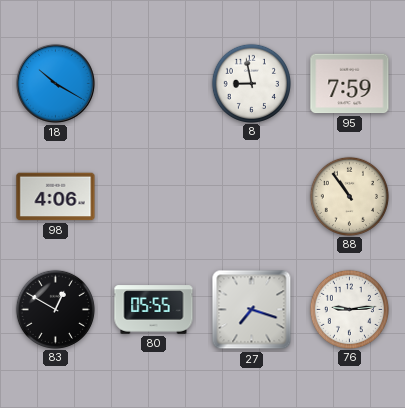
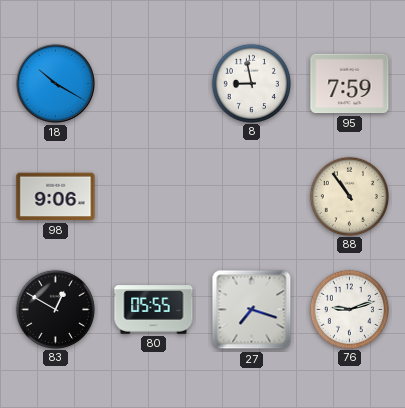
98: 4:06 -> 9:06 (56, 197)
76: 9:14 -> 9:12 (349, 309)
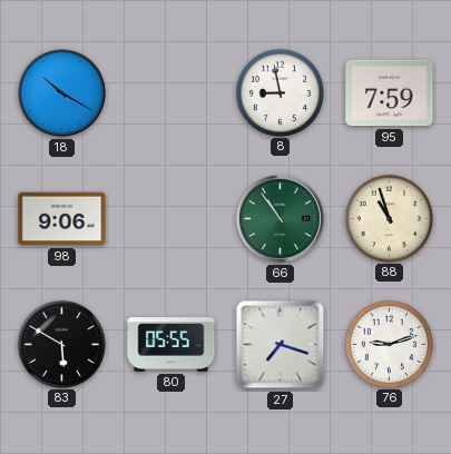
66: none -> 10:54 (280, 218)
88: 10:54 -> 10:57 (389, 218)
83: 12:50 -> 5:50 (61, 344)
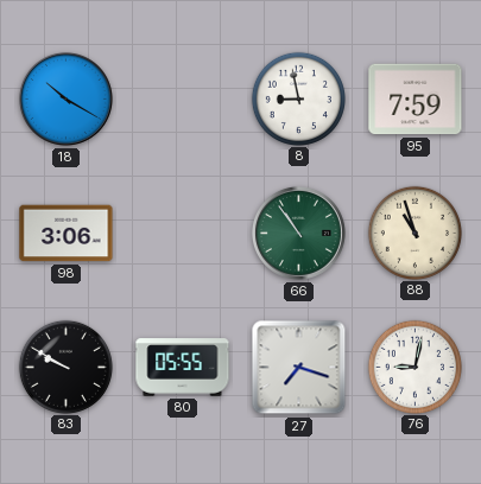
98: 9:06 -> 3:06 (67, 234)
83: 5:50 -> 9:50 (65, 367)
76: 9:12 -> 9:02 (414, 367)
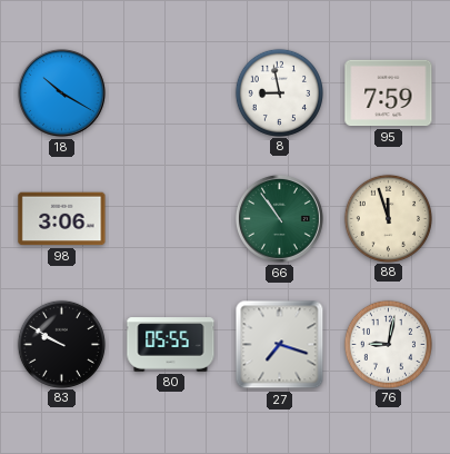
88: 10:57 -> 11:57 (388, 218)
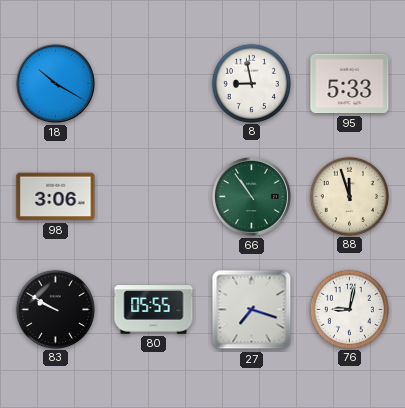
95: 7:59 -> 5:33 (350, 84)
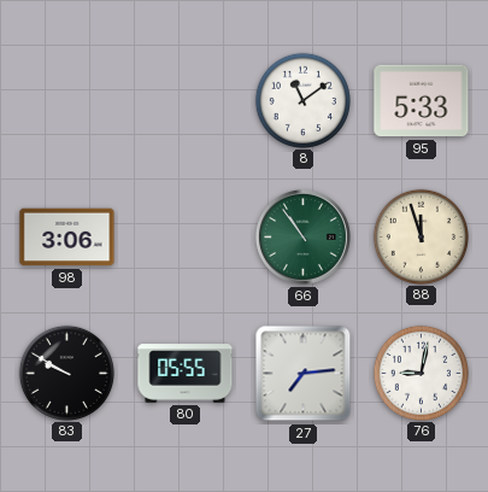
18: 10:20 -> none (55, 83)
8: 8:58 -> 11:09 (302, 100)
27: 7:18 -> 7:14 (304, 374)
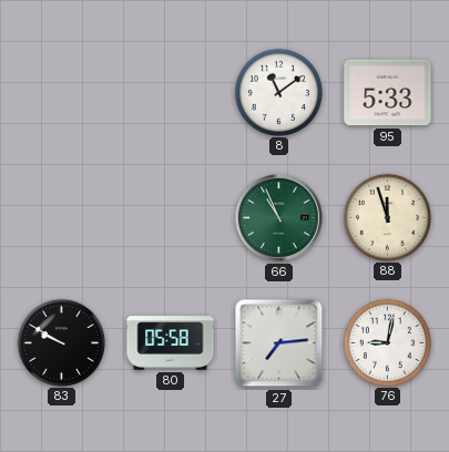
98: 3:06 -> none (67, 238)
66: 10:54 -> 10:56 (278, 217)
80: 05:55 -> 05:58 (171, 343)
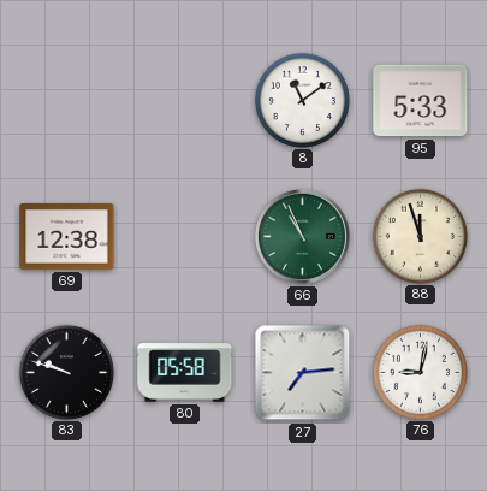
69: none -> 12:38 (67, 237)
83: 9:50 -> 9:48 (66, 372)
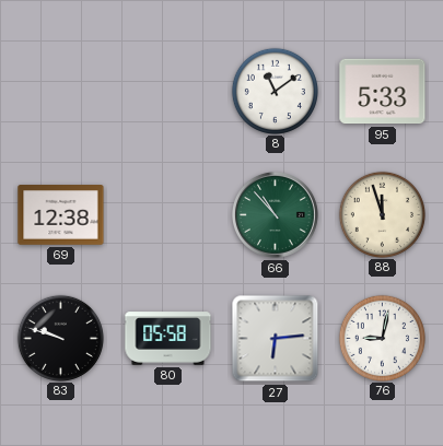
66: 10:56 -> 10:53 (275, 214)
27: 7:14 -> 6:14 (276, 339)
